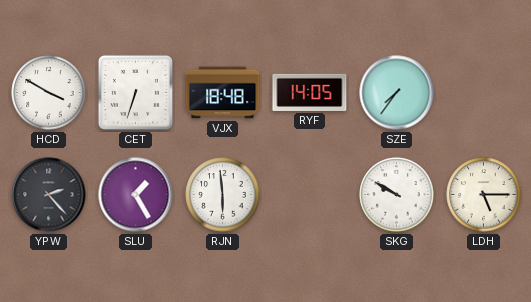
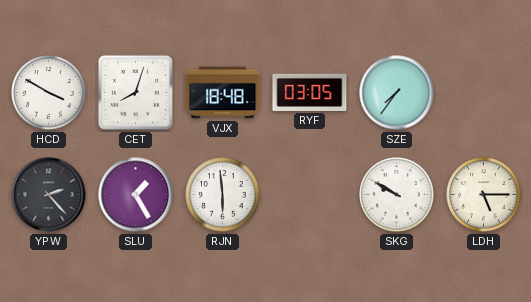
CET: 6:33 -> 8:03 (135, 92)
RYF: 14:05 -> 03:05 (310, 92)
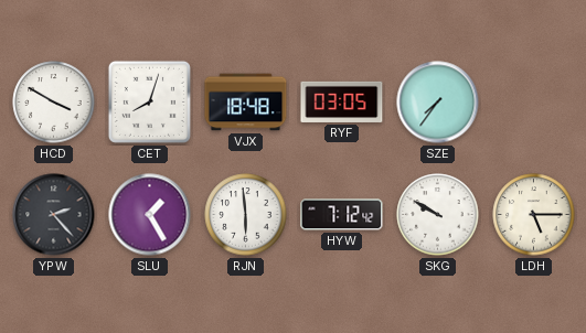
HYW: none -> 7:12 (342, 215)
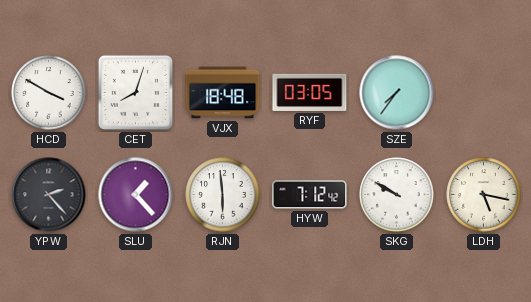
SLU: 1:25 -> 1:23 (136, 195)
LDH: 5:15 -> 5:17 (484, 195)
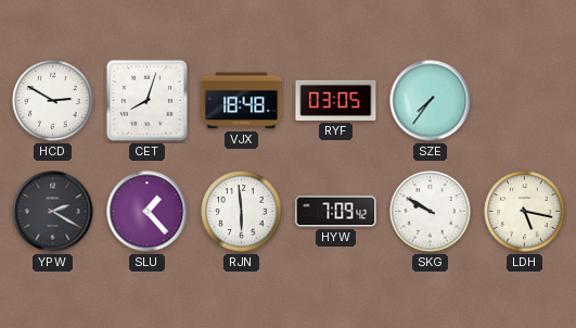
HCD: 3:50 -> 2:50 (53, 101)
YPW: 2:23 -> 2:20 (53, 212)
HYW: 7:12 -> 7:09 (336, 212)
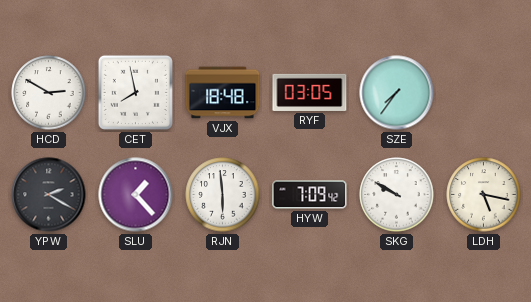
CET: 8:03 -> 7:58 (135, 92)
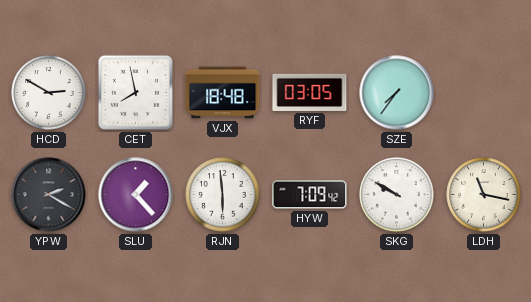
LDH: 5:17 -> 11:17 (484, 195)
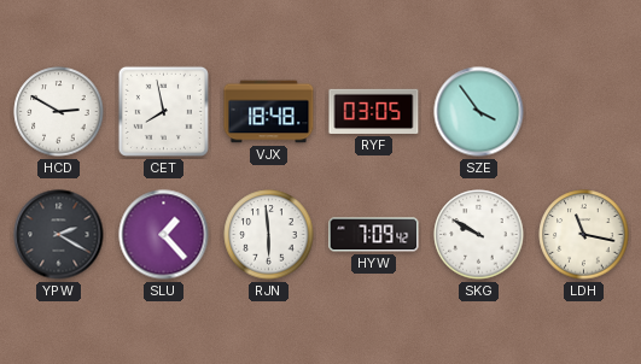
SZE: 7:36 -> 3:54 (479, 112)
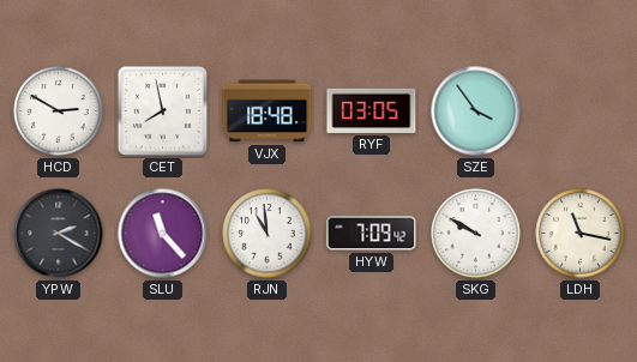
SLU: 1:23 -> 11:23 (163, 234)
RJN: 5:59 -> 10:59 (268, 234)
